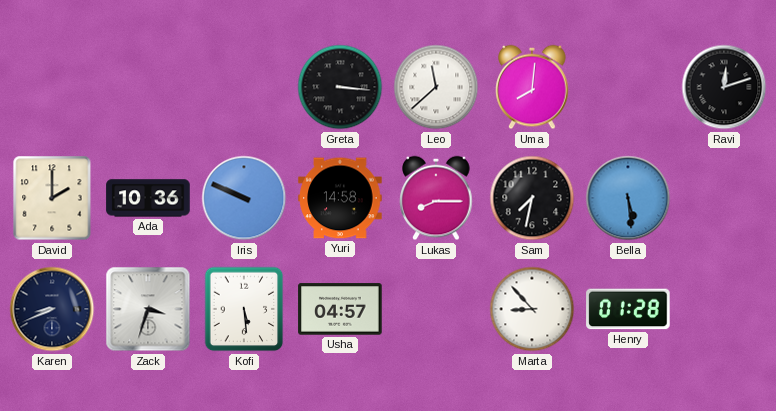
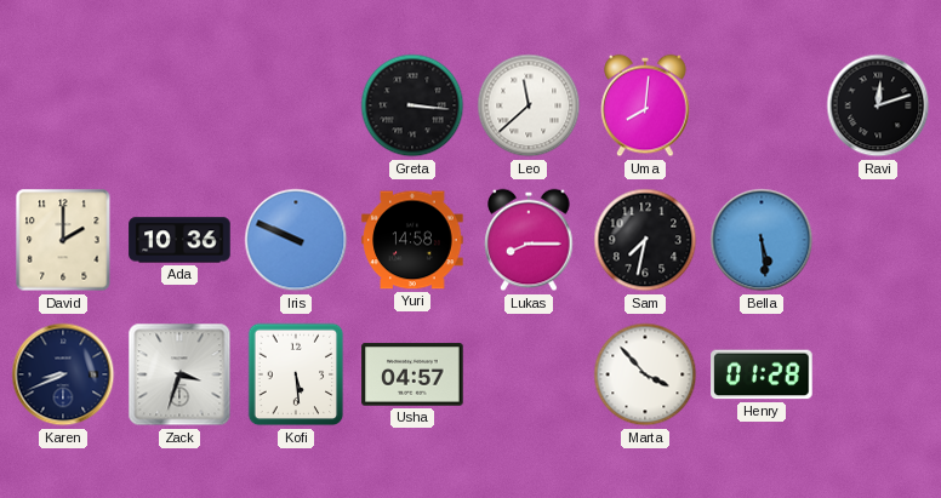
Marta: 8:53 -> 3:53 (645, 374)
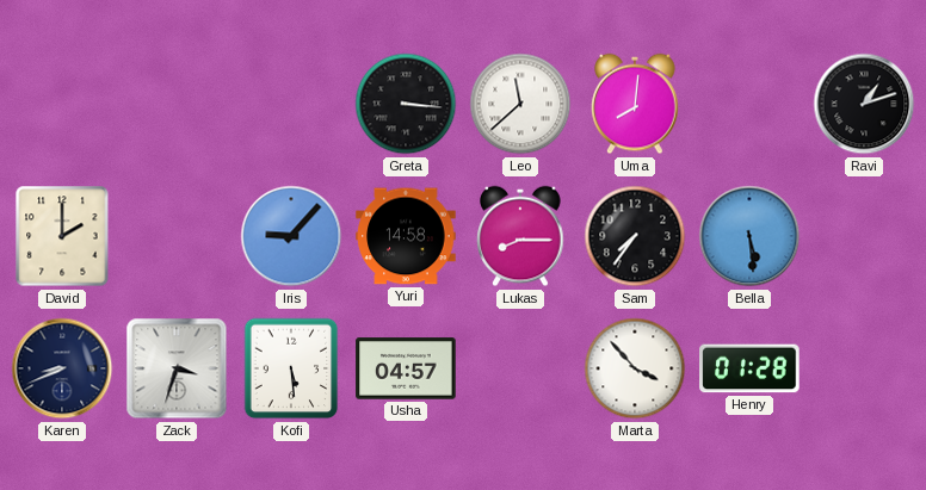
Ravi: 12:12 -> 1:12 (864, 104)
Ada: 10:36 -> none (179, 240)
Iris: 9:49 -> 9:07 (291, 236)
Sam: 7:32 -> 7:36 (635, 236)
